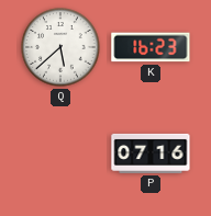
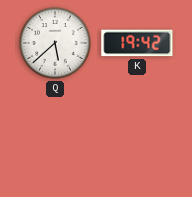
K: 16:23 -> 19:42 (137, 43)
P: 07:16 -> none (151, 154)
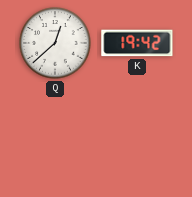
Q: 5:38 -> 12:38 (55, 43)
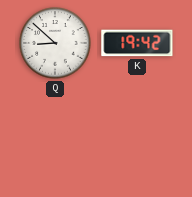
Q: 12:38 -> 8:52 (55, 43)
